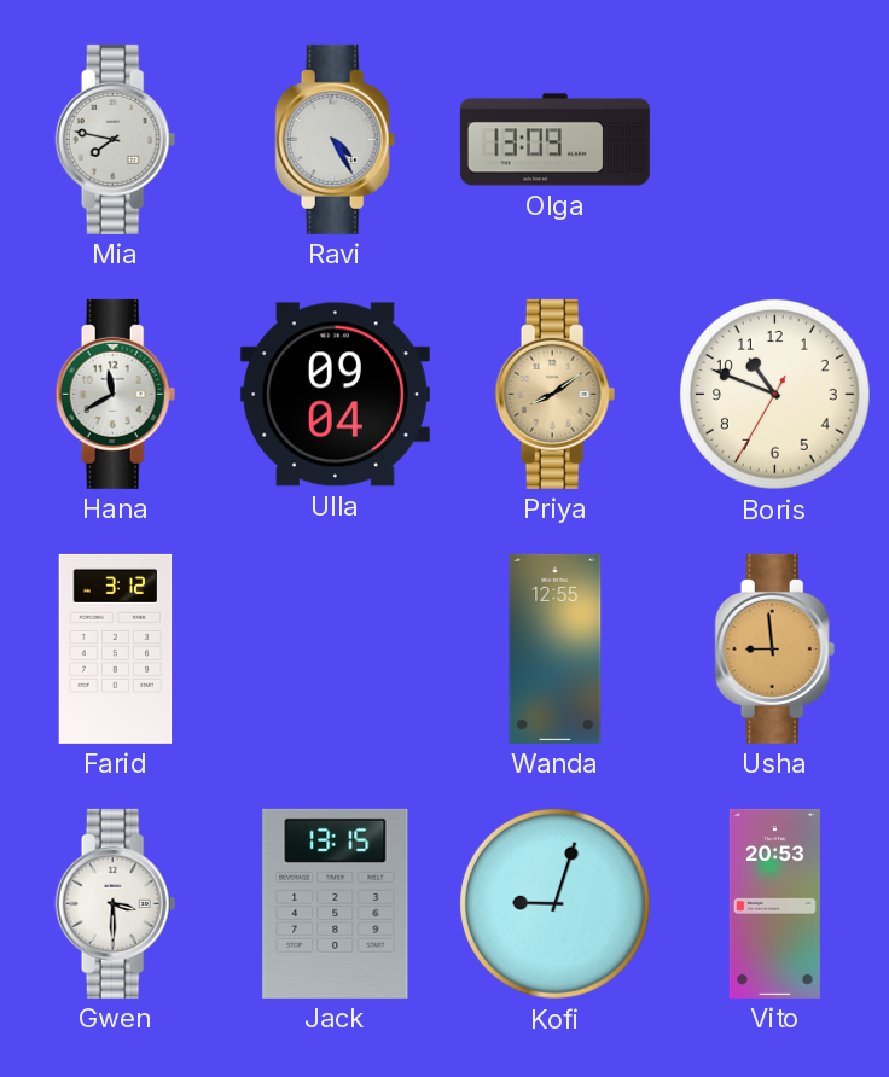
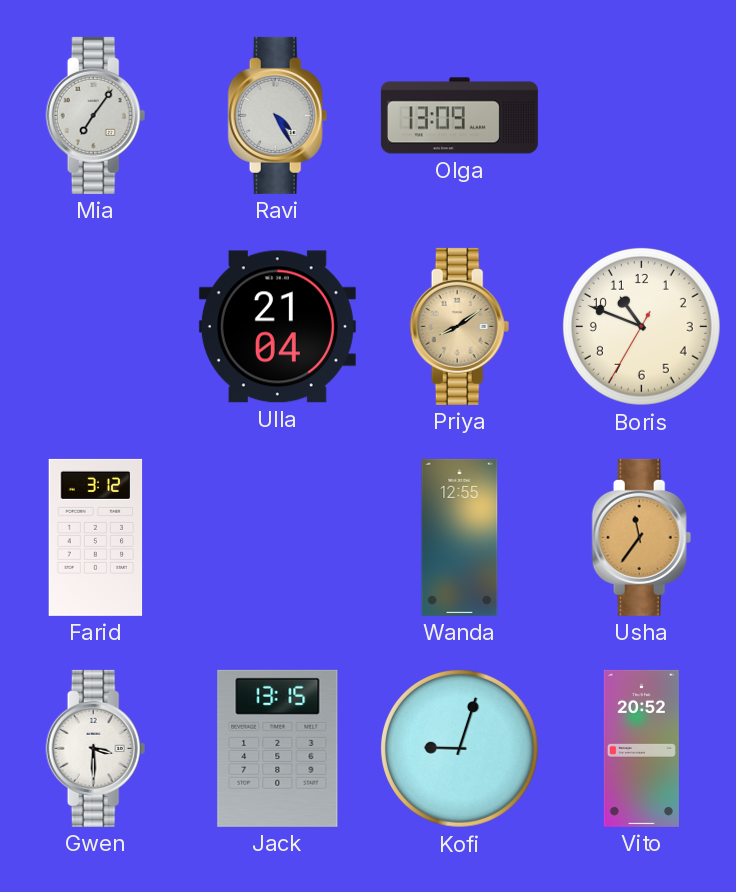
Mia: 7:47 -> 7:06 (96, 115)
Hana: 11:40 -> none (116, 394)
Ulla: 09:04 -> 21:04 (277, 327)
Usha: 8:59 -> 11:36 (642, 537)
Vito: 20:53 -> 20:52 (641, 748)
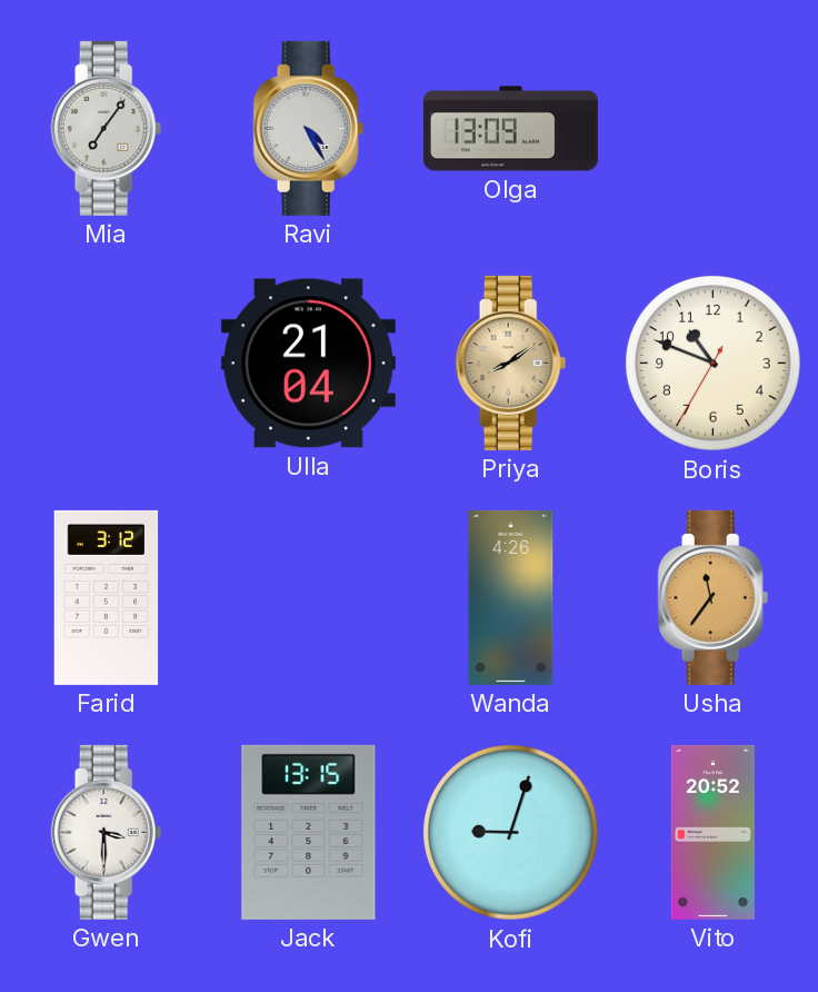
Wanda: 12:55 -> 4:26 (511, 597)
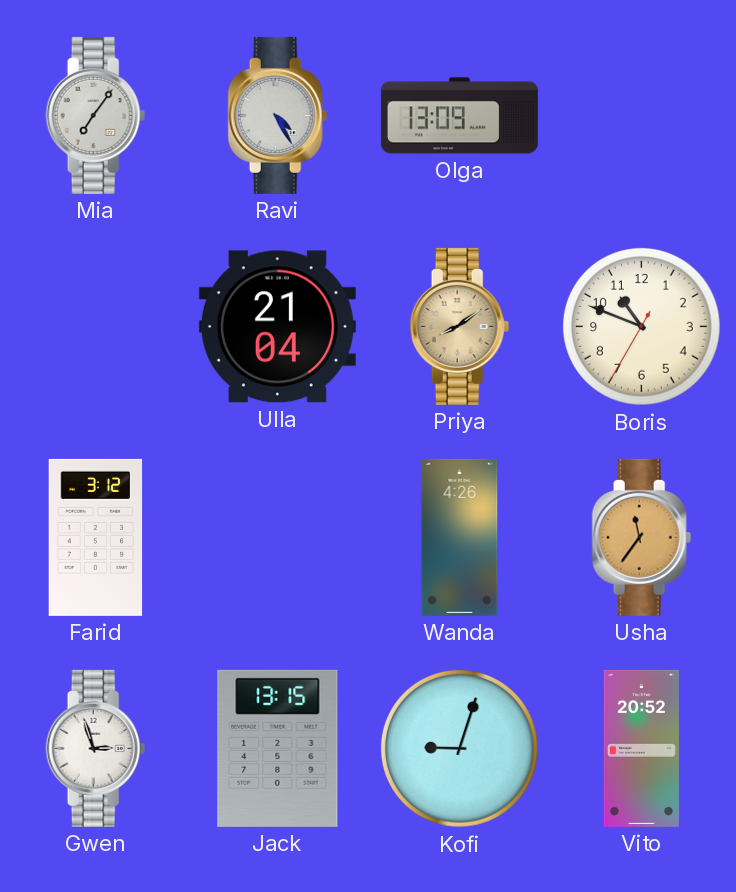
Gwen: 3:30 -> 2:57 (96, 748)
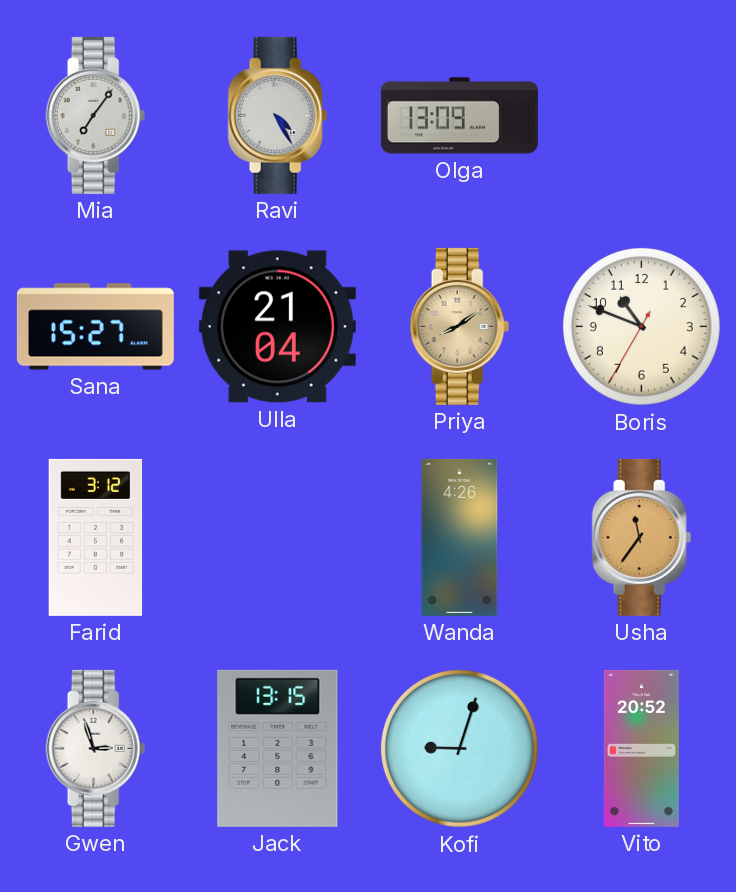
Sana: none -> 15:27 (95, 327)
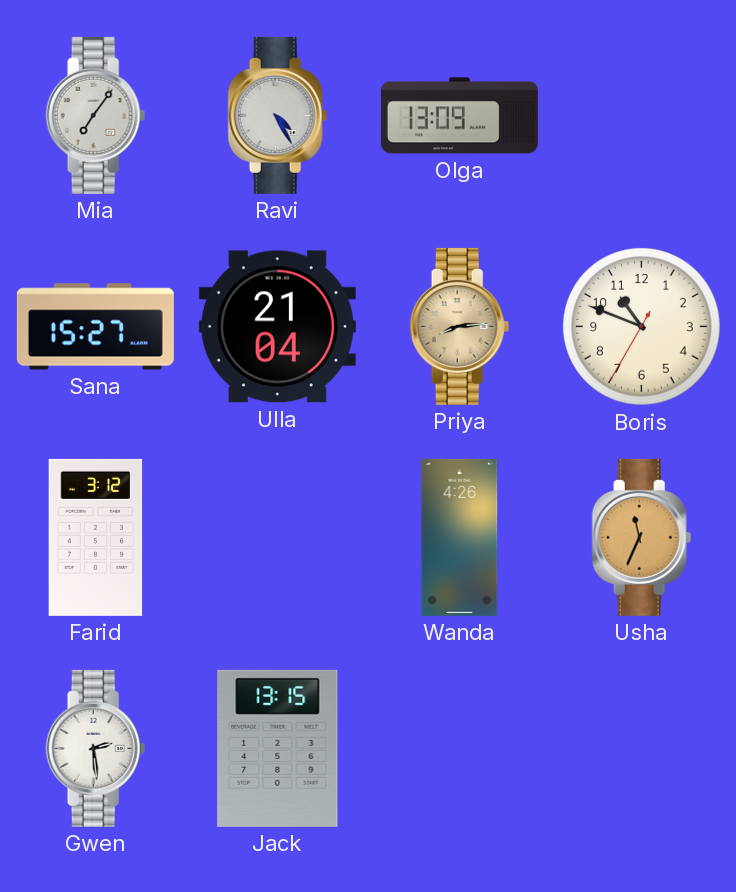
Priya: 8:09 -> 8:14 (460, 326)
Usha: 11:36 -> 11:34 (642, 537)
Gwen: 2:57 -> 2:29 (96, 748)
Kofi: 9:03 -> none (459, 748)
Vito: 20:52 -> none (641, 748)
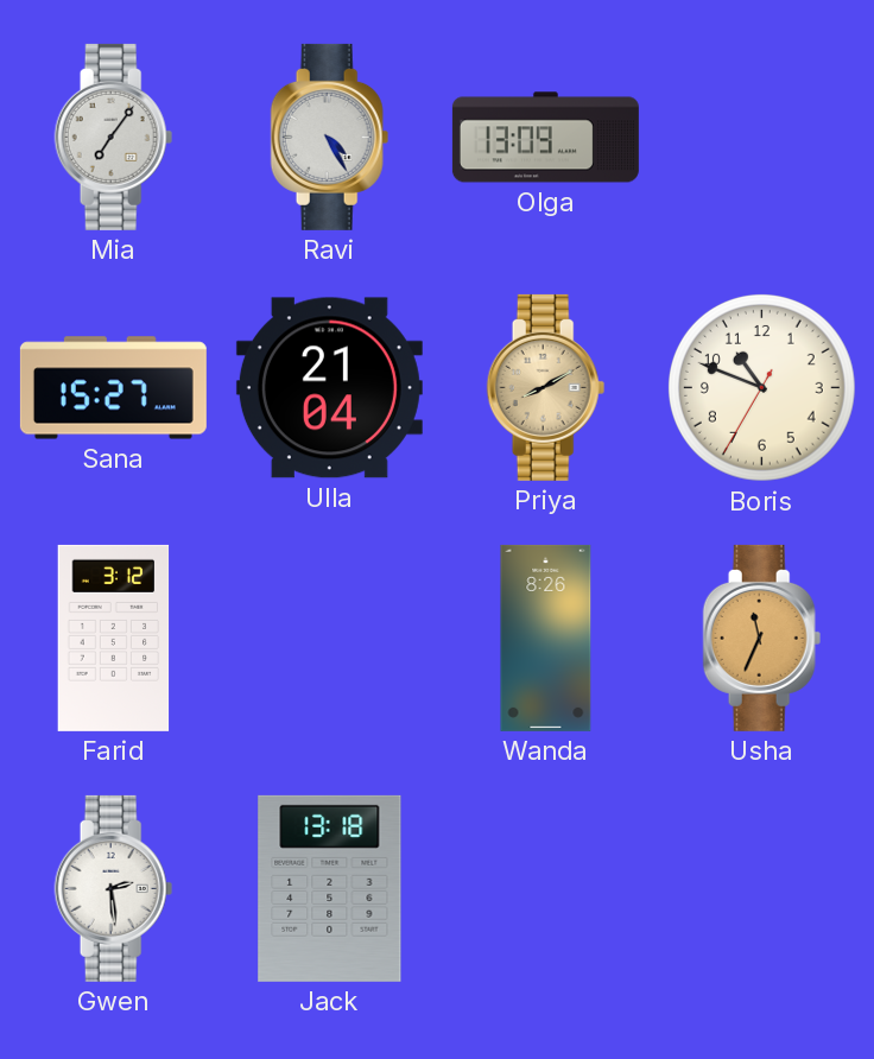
Priya: 8:14 -> 8:10 (546, 387)
Wanda: 4:26 -> 8:26 (546, 638)
Jack: 13:15 -> 13:18 (330, 888)
